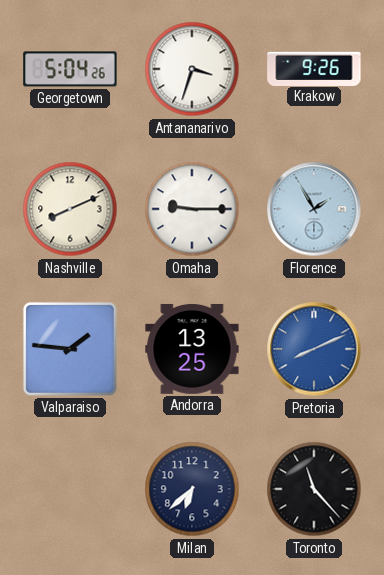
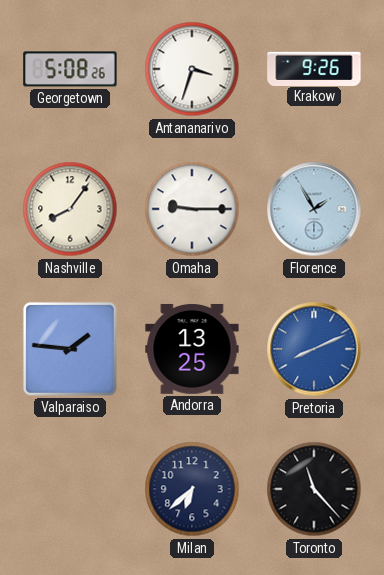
Georgetown: 5:04 -> 5:08 (70, 69)
Nashville: 8:11 -> 8:06 (70, 209)
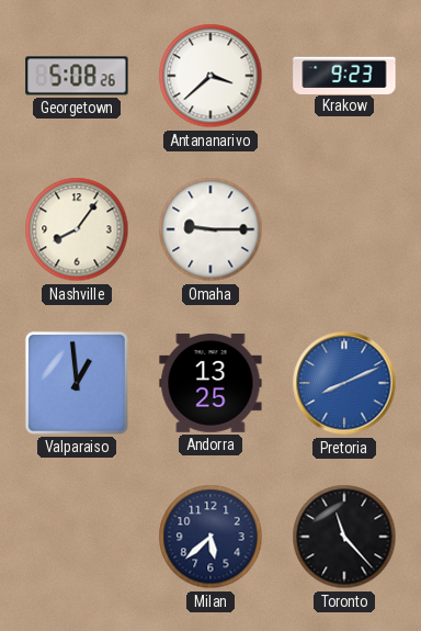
Antananarivo: 3:33 -> 3:38 (210, 76)
Krakow: 9:26 -> 9:23 (344, 75)
Florence: 1:55 -> none (314, 209)
Valparaiso: 1:46 -> 12:59 (77, 383)
Milan: 6:38 -> 5:38 (210, 537)
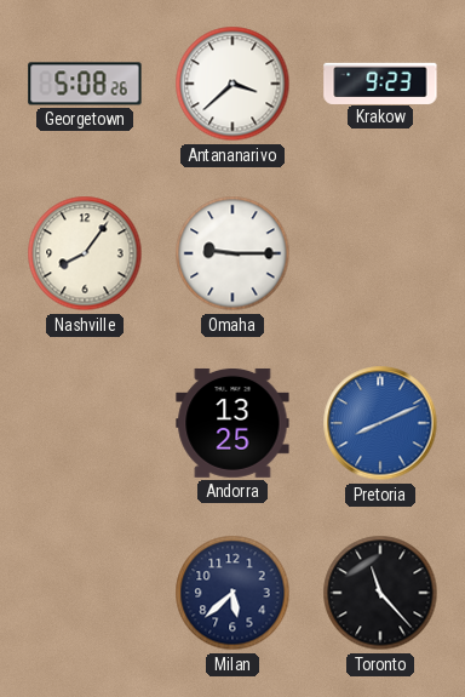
Valparaiso: 12:59 -> none (77, 383)
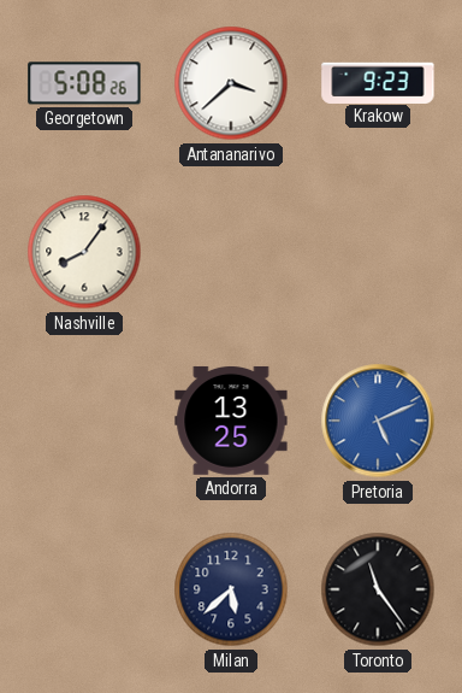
Omaha: 9:15 -> none (232, 253)
Pretoria: 8:11 -> 5:11 (378, 421)
Toronto: 11:23 -> 11:24 (378, 589)
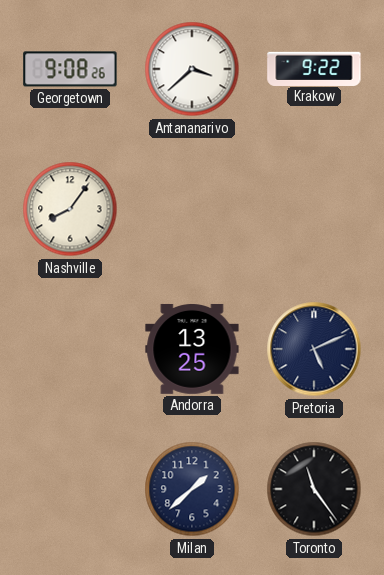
Georgetown: 5:08 -> 9:08 (70, 69)
Krakow: 9:23 -> 9:22 (314, 68)
Pretoria dial: blue -> navy (314, 349)
Milan: 5:38 -> 1:38 (192, 489)
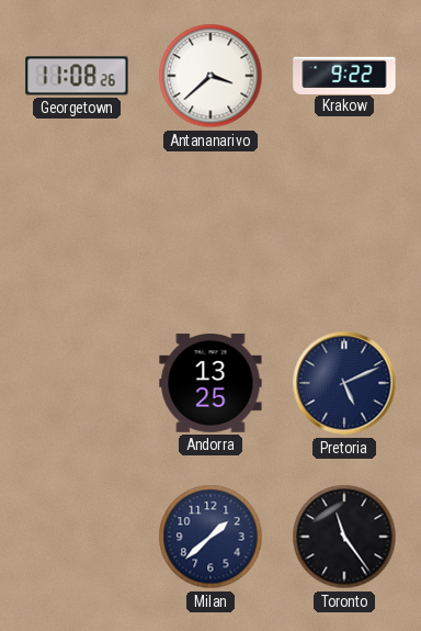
Georgetown: 9:08 -> 11:08 (77, 76)
Nashville: 8:06 -> none (70, 209)
